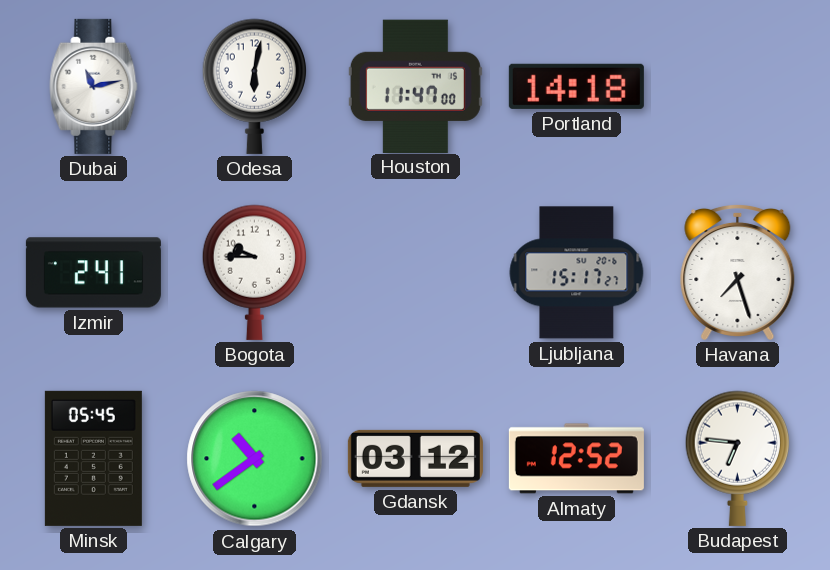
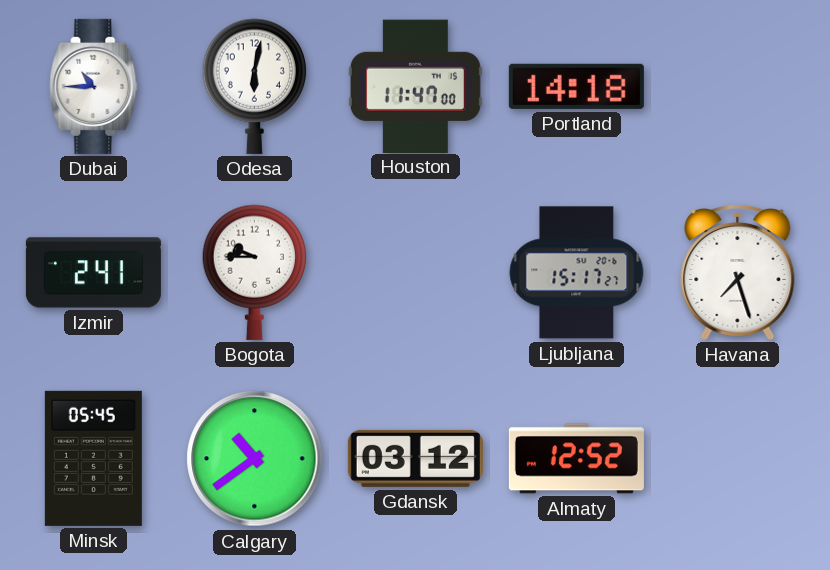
Dubai: 11:13 -> 10:45 (94, 86)
Budapest: 6:46 -> none (738, 458)
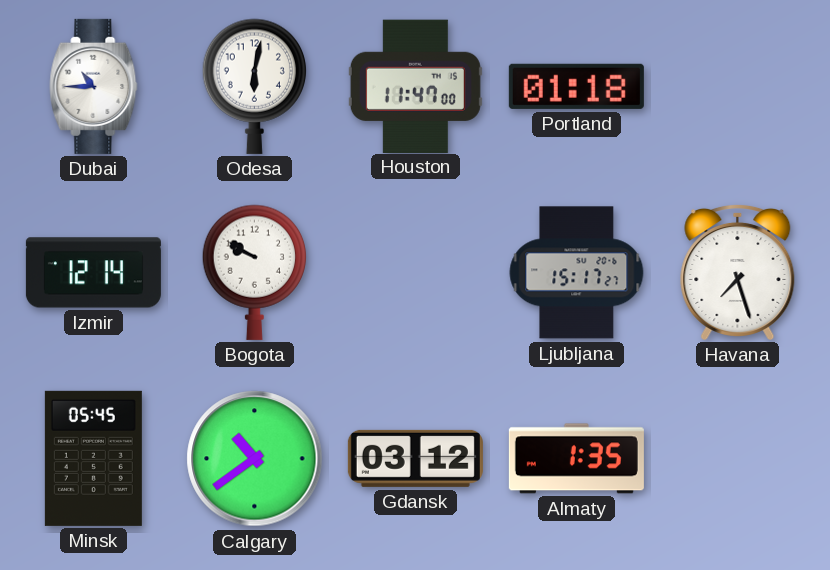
Portland: 14:18 -> 01:18 (576, 86)
Izmir: 2:41 -> 12:14 (93, 273)
Bogota: 9:45 -> 9:50 (255, 272)
Almaty: 12:52 -> 1:35 (576, 459)
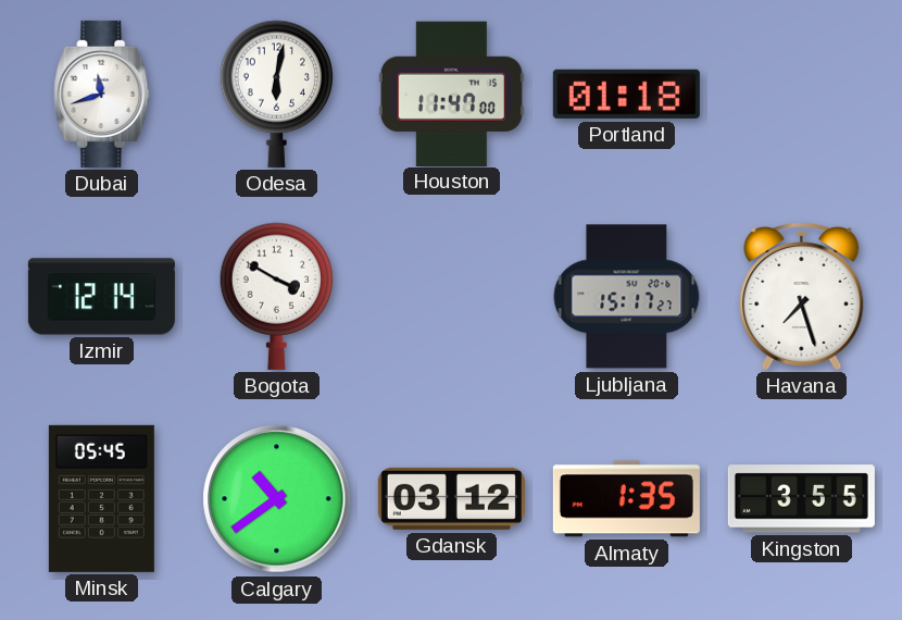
Dubai: 10:45 -> 11:42 (102, 94)
Bogota: 9:50 -> 3:50 (277, 296)
Kingston: none -> 3:55 (801, 499)
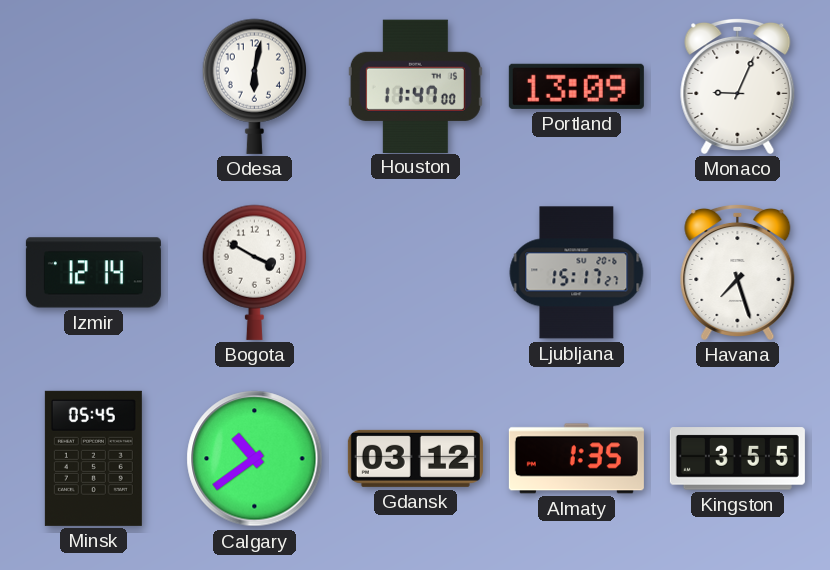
Dubai: 11:42 -> none (102, 94)
Portland: 01:18 -> 13:09 (576, 86)
Monaco: none -> 9:04 (738, 86)
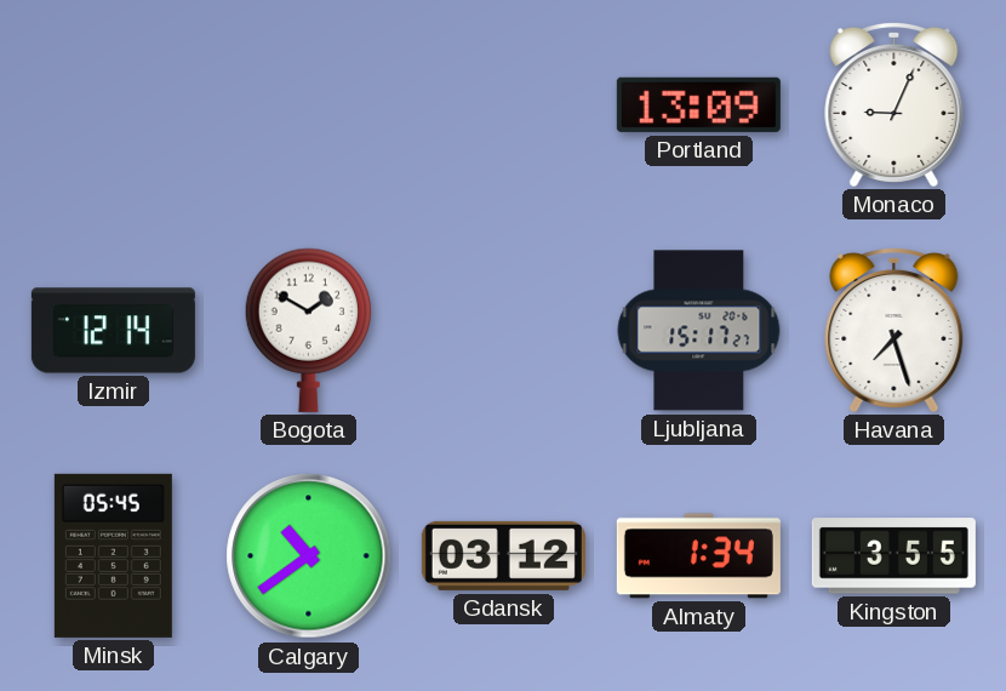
Odesa: 6:02 -> none (255, 86)
Houston: 11:47 -> none (415, 86)
Bogota: 3:50 -> 1:50 (309, 330)
Almaty: 1:35 -> 1:34 (698, 556)
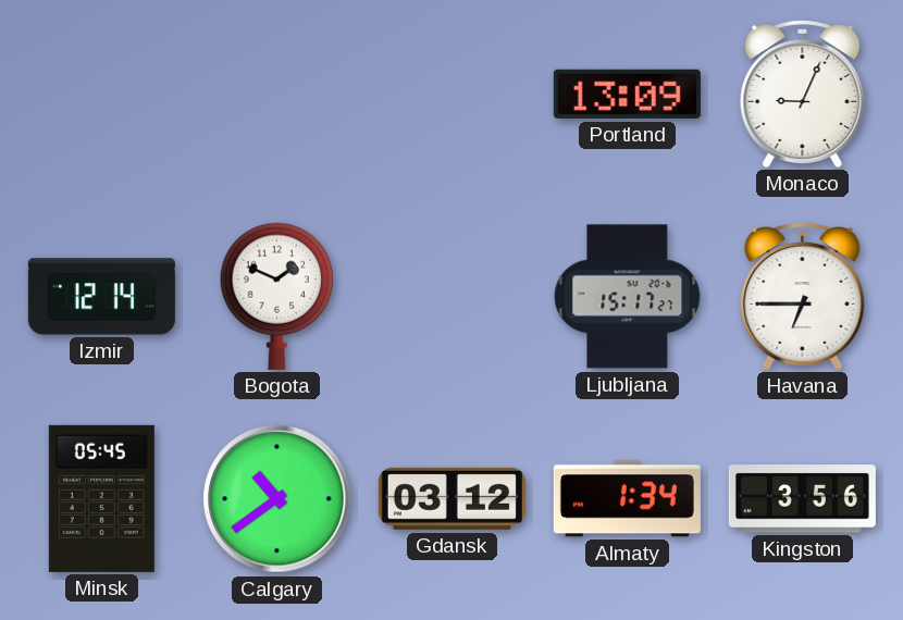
Bogota: 1:50 -> 1:49 (277, 296)
Havana: 7:27 -> 6:45 (803, 296)
Kingston: 3:55 -> 3:56 (802, 499)
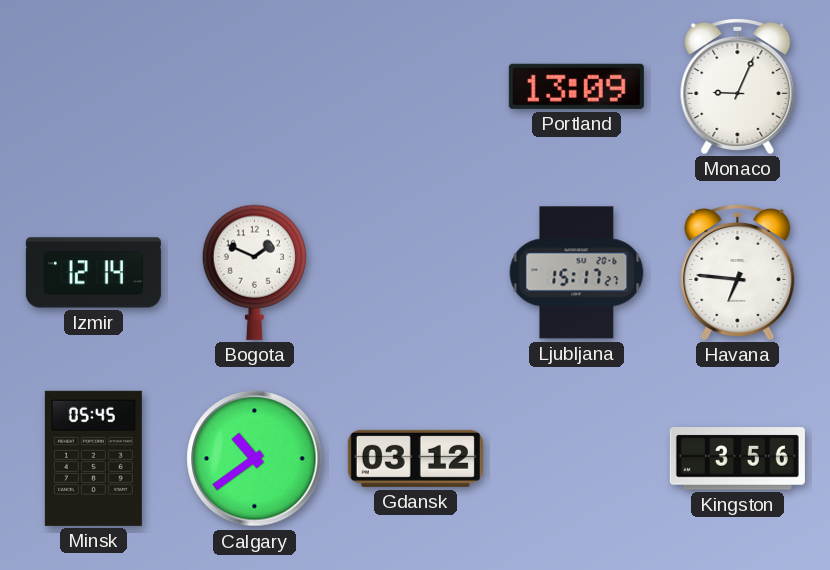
Havana: 6:45 -> 6:46 (738, 272)
Almaty: 1:34 -> none (627, 499)
